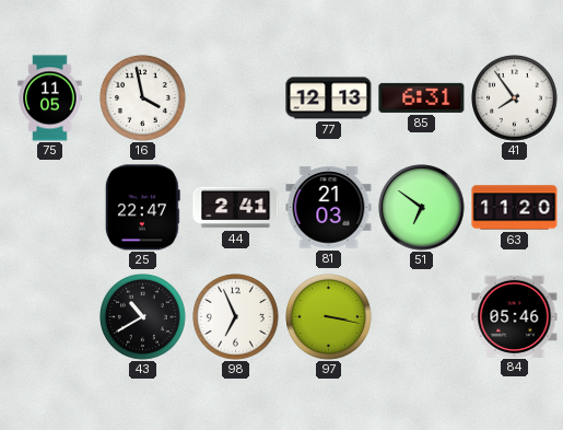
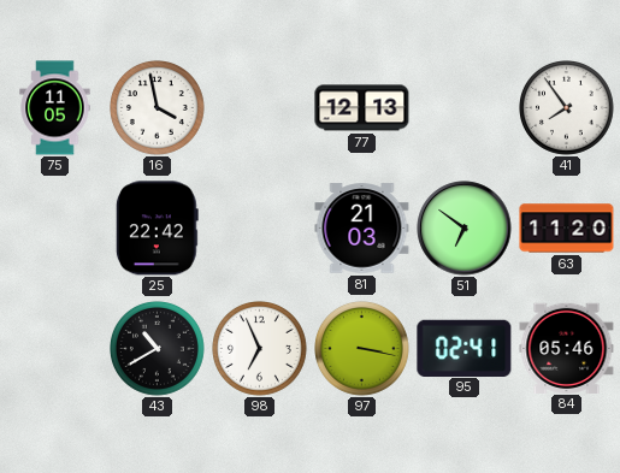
85: 6:31 -> none (422, 97)
25: 22:47 -> 22:42 (157, 229)
44: 2:41 -> none (236, 208)
95: none -> 02:41 (465, 348)
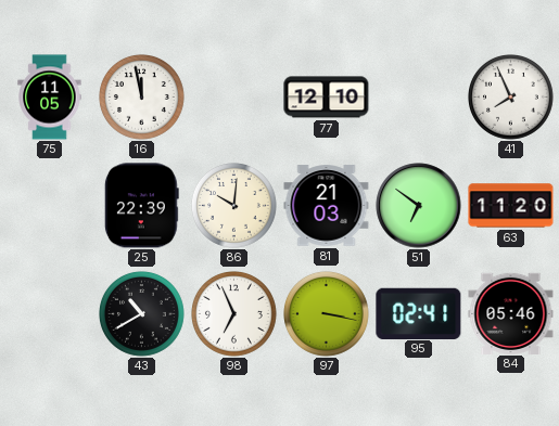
16: 3:58 -> 11:58 (142, 98)
77: 12:13 -> 12:10 (327, 98)
41: 7:54 -> 7:56 (511, 98)
25: 22:42 -> 22:39 (141, 206)
86: none -> 10:01 (234, 206)
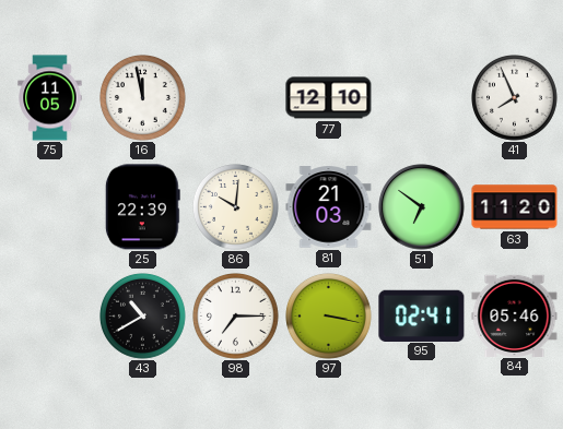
98: 6:56 -> 7:15 (236, 317)
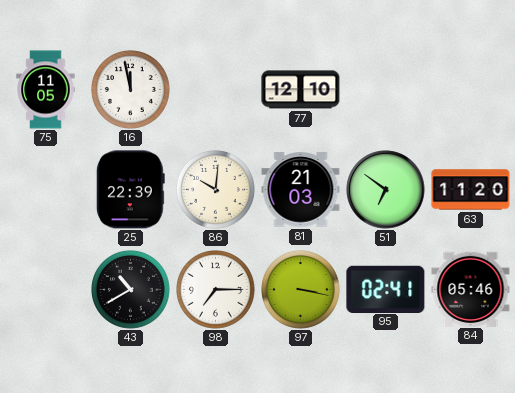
41: 7:56 -> none (515, 98)
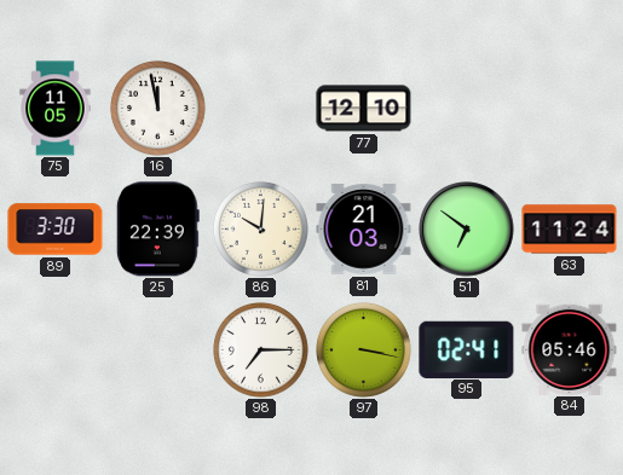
89: none -> 3:30 (56, 230)
63: 11:20 -> 11:24 (570, 230)
43: 10:40 -> none (131, 290)
